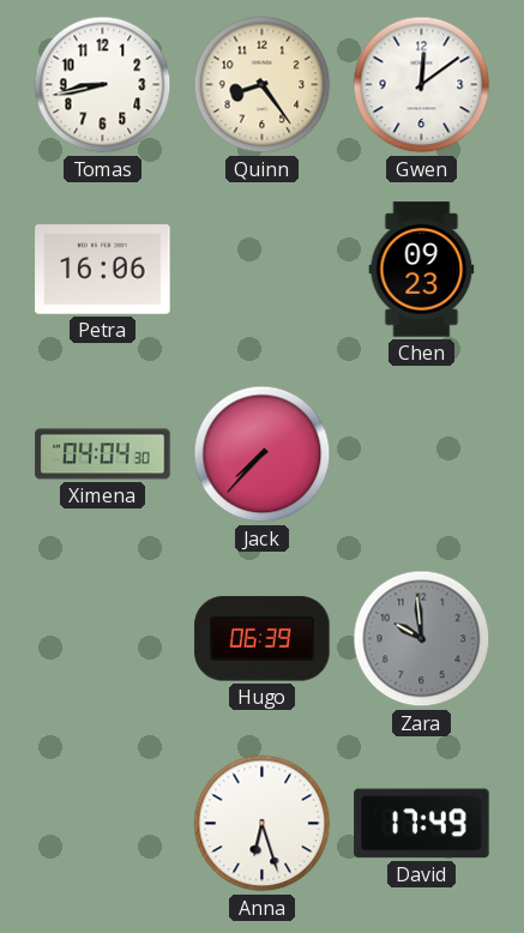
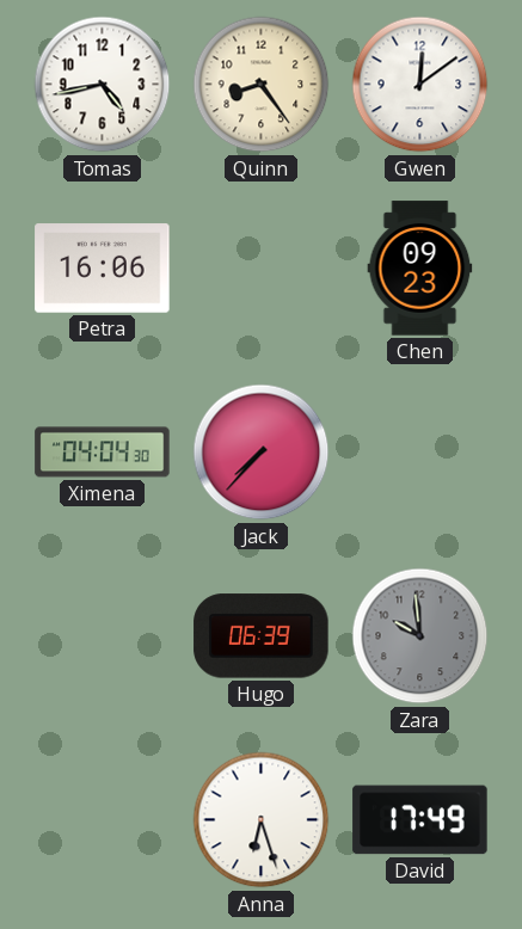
Tomas: 8:43 -> 4:43 (103, 85)
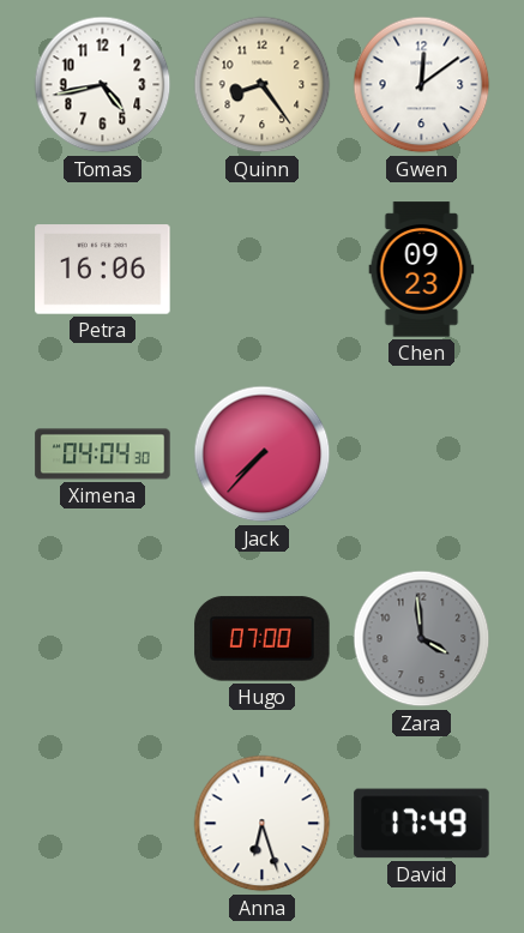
Hugo: 06:39 -> 07:00 (263, 639)
Zara: 9:59 -> 3:59 (422, 639)
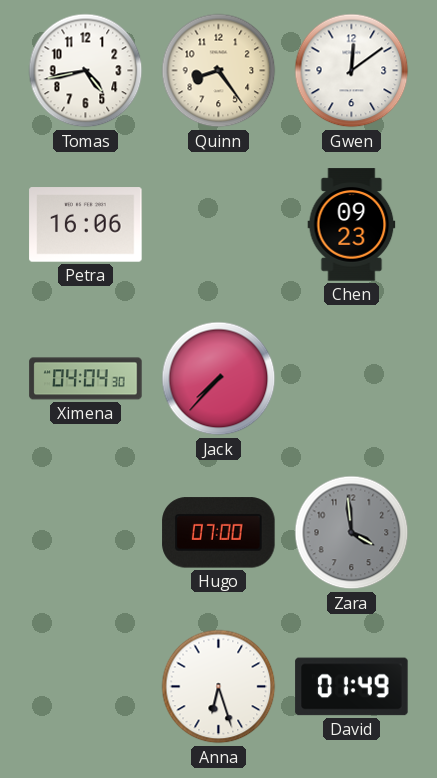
David: 17:49 -> 01:49 (352, 687)
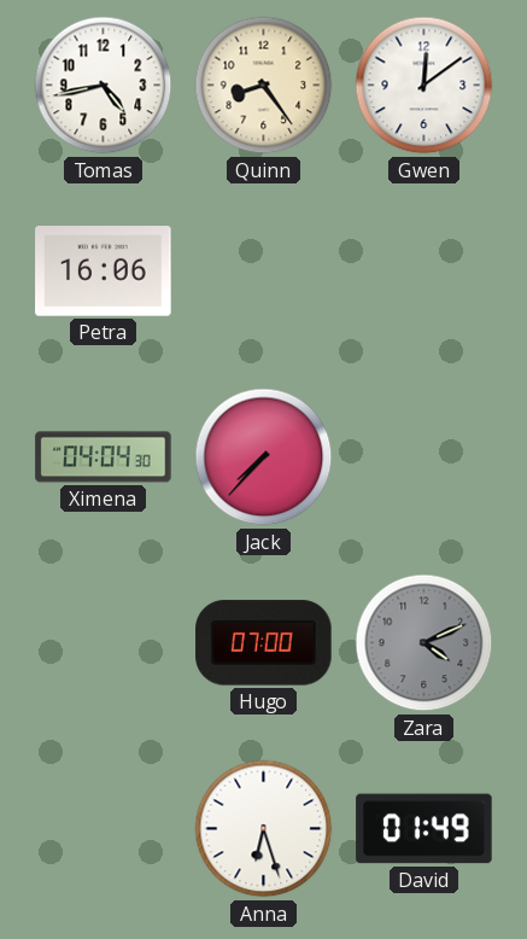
Chen: 09:23 -> none (352, 225)
Zara: 3:59 -> 4:11 (424, 643)
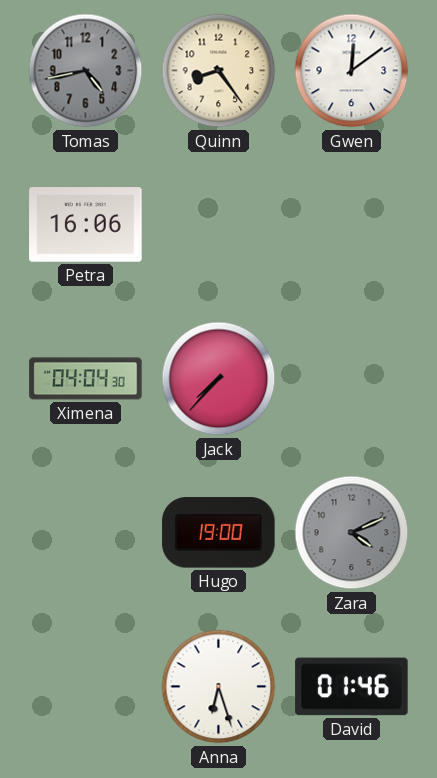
Tomas dial: white -> grey (86, 71)
Hugo: 07:00 -> 19:00 (219, 533)
David: 01:49 -> 01:46 (352, 687)
